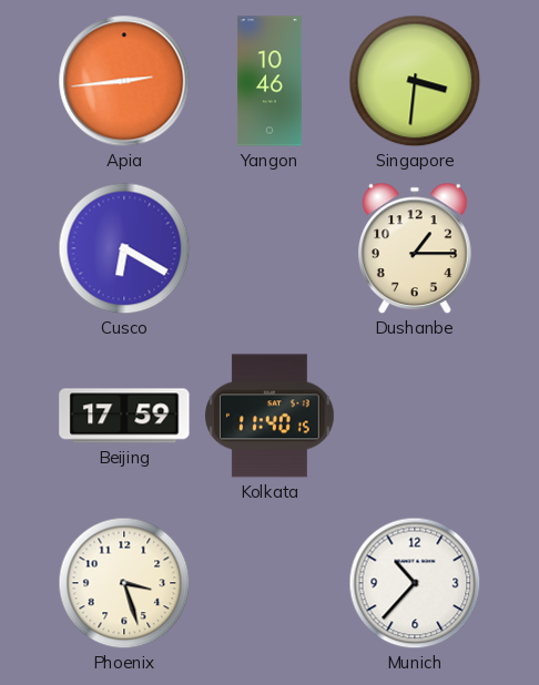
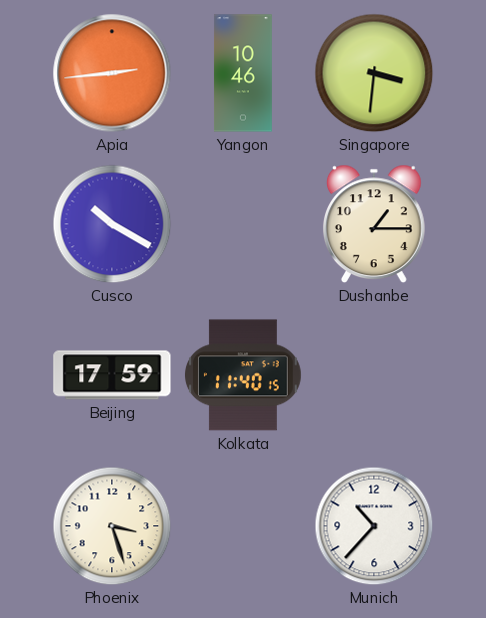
Cusco: 6:20 -> 10:20 (112, 224)
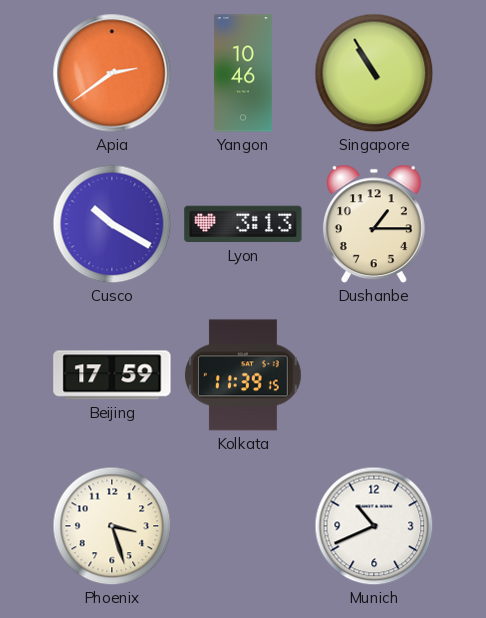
Apia: 2:44 -> 2:39 (112, 73)
Singapore: 3:31 -> 10:55 (374, 73)
Lyon: none -> 3:13 (243, 224)
Kolkata: 11:40 -> 11:39 (244, 375)
Munich: 10:37 -> 10:41 (374, 526)
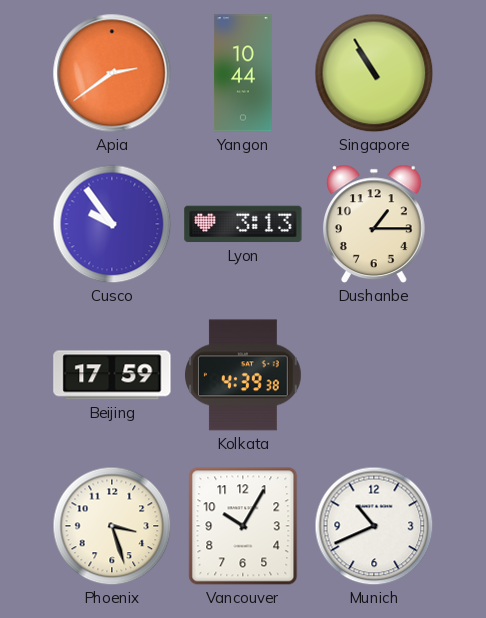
Yangon: 10:46 -> 10:44 (243, 73)
Cusco: 10:20 -> 9:54 (112, 224)
Kolkata: 11:39 -> 4:39 (244, 375)
Vancouver: none -> 10:05 (243, 526)
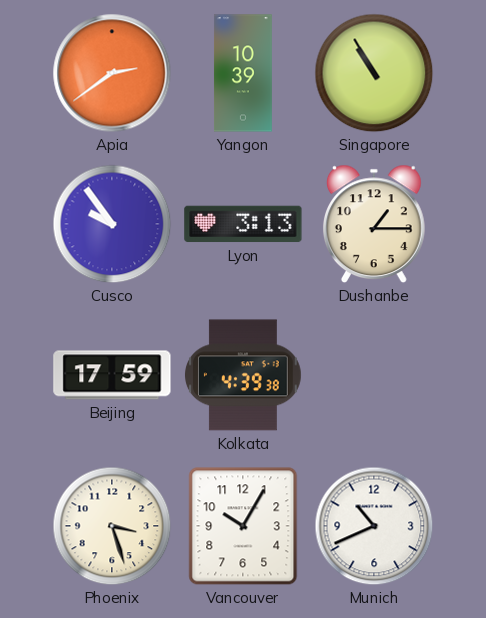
Yangon: 10:44 -> 10:39 (243, 73)
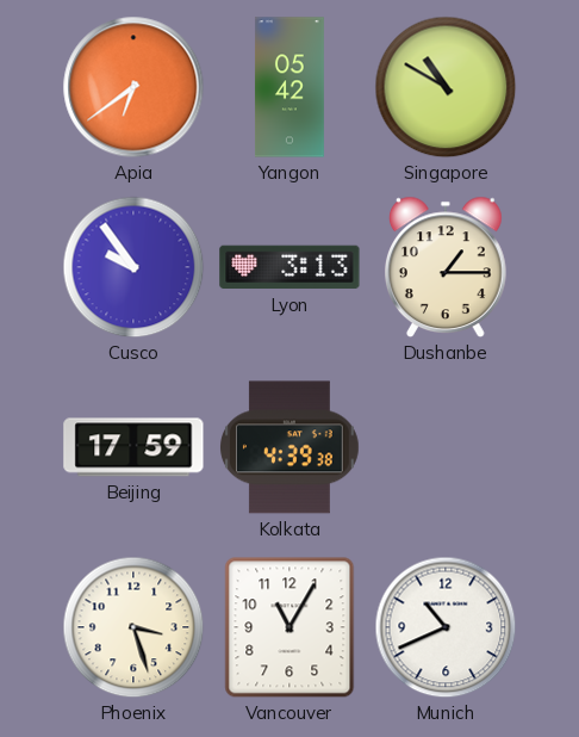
Apia: 2:39 -> 6:39 (133, 87)
Yangon: 10:39 -> 05:42 (289, 87)
Singapore: 10:55 -> 10:50 (446, 87)
Vancouver: 10:05 -> 11:05 (289, 627)
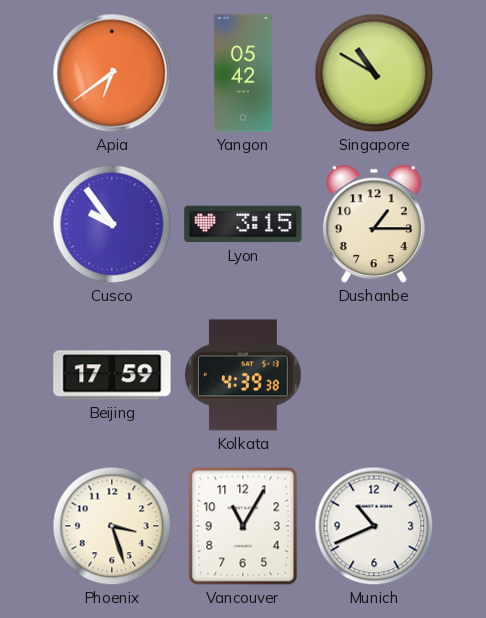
Lyon: 3:13 -> 3:15 (243, 224)
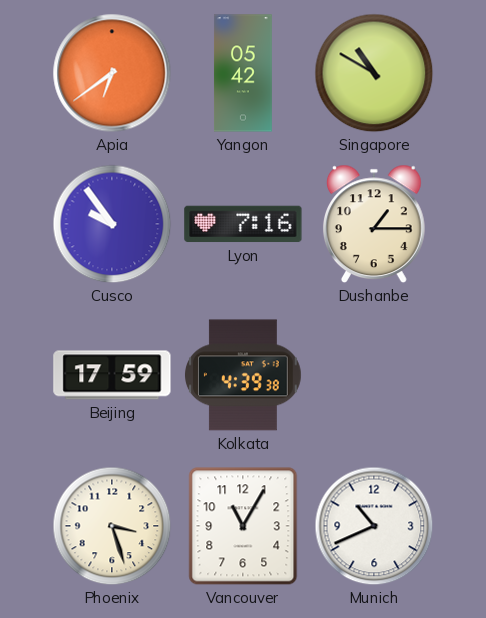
Lyon: 3:15 -> 7:16 (243, 224)
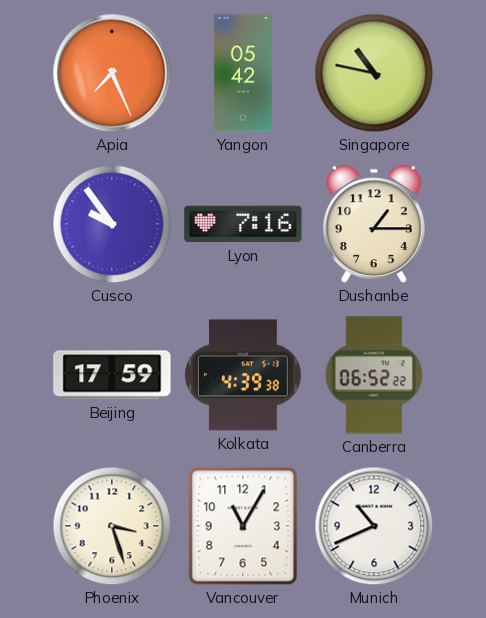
Apia: 6:39 -> 7:26 (112, 73)
Singapore: 10:50 -> 10:47 (374, 73)
Canberra: none -> 06:52 (374, 375)
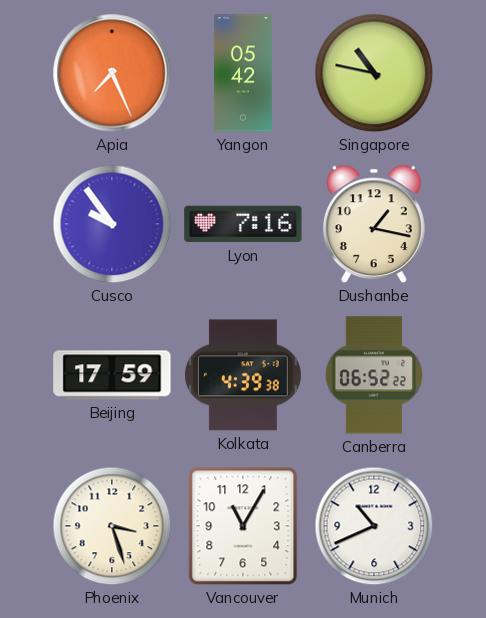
Dushanbe: 1:15 -> 1:17 (374, 224)
